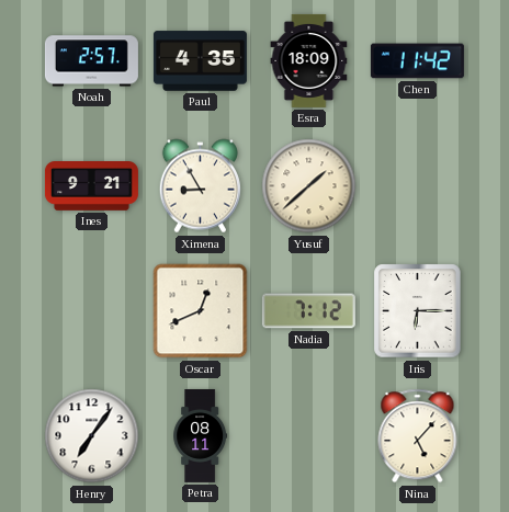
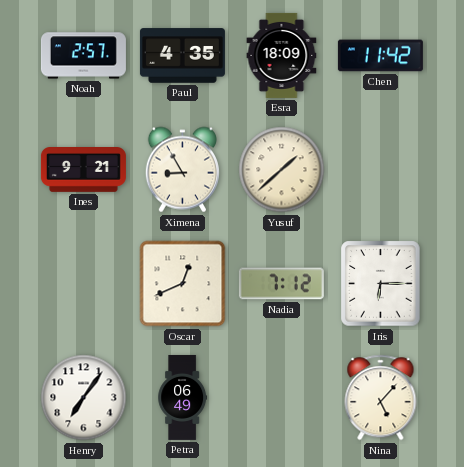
Petra: 08:11 -> 06:49 (183, 397)
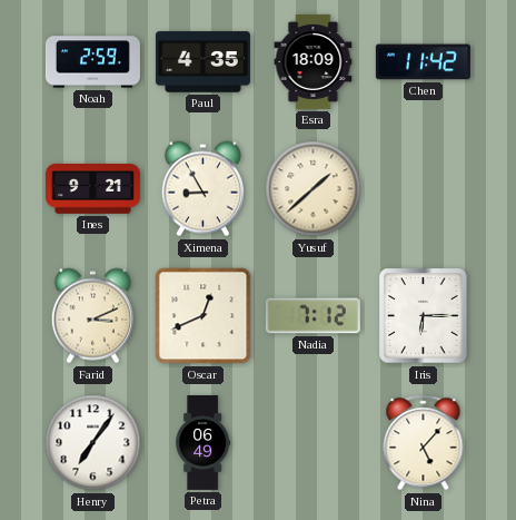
Noah: 2:57 -> 2:59 (92, 62)
Farid: none -> 3:11 (92, 316)
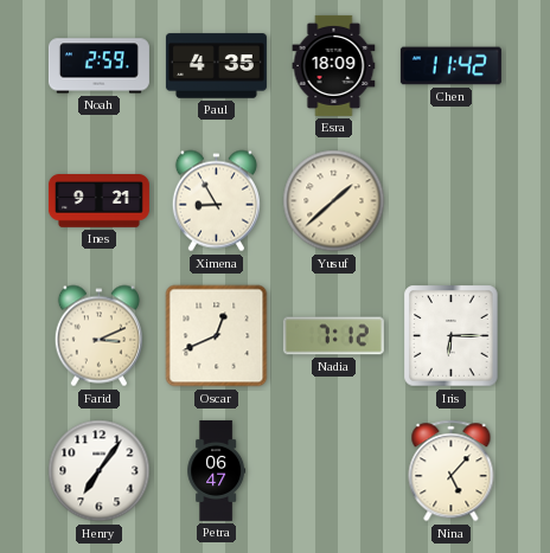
Petra: 06:49 -> 06:47 (217, 470)
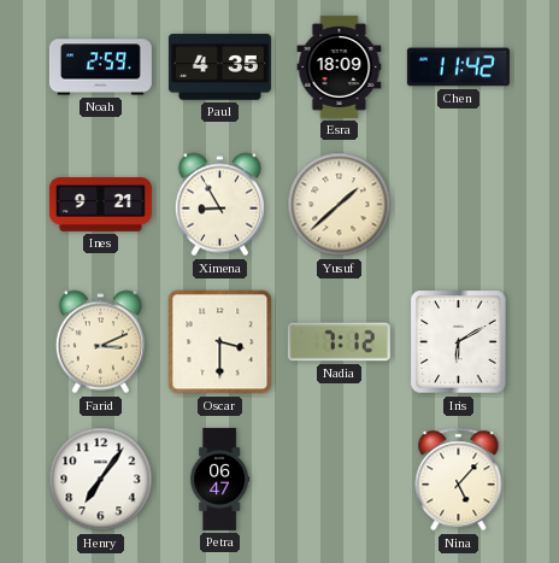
Oscar: 12:41 -> 3:30 (220, 342)
Iris: 6:15 -> 6:10 (459, 342)
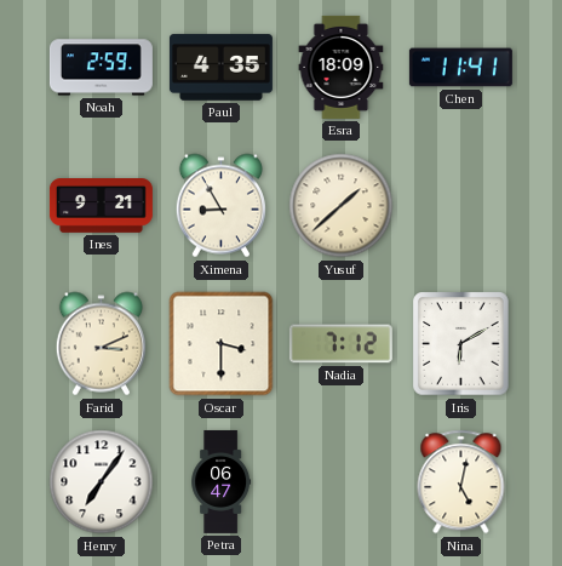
Chen: 11:42 -> 11:41 (460, 68)
Nina: 5:07 -> 5:02 (461, 482)
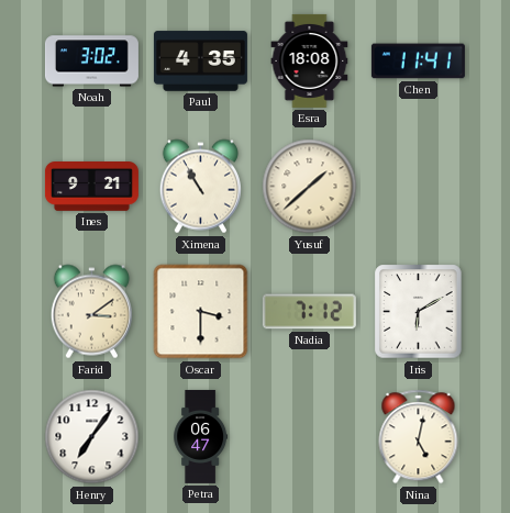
Noah: 2:59 -> 3:02 (91, 62)
Esra: 18:09 -> 18:08 (310, 60)
Ximena: 8:55 -> 10:55 (200, 187)
Farid: 3:11 -> 3:09 (91, 312)
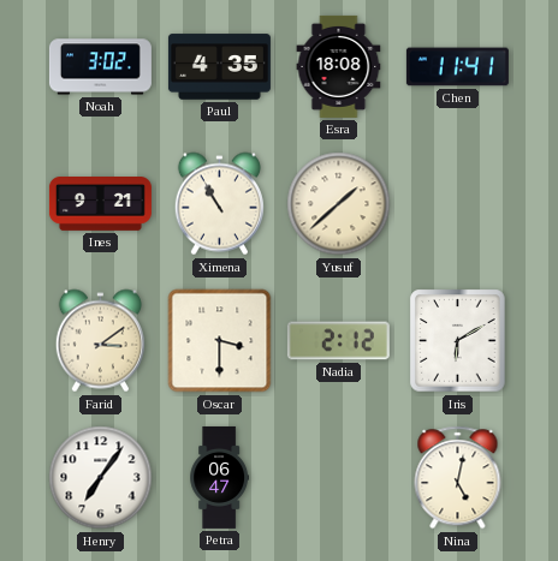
Nadia: 7:12 -> 2:12 (338, 341)
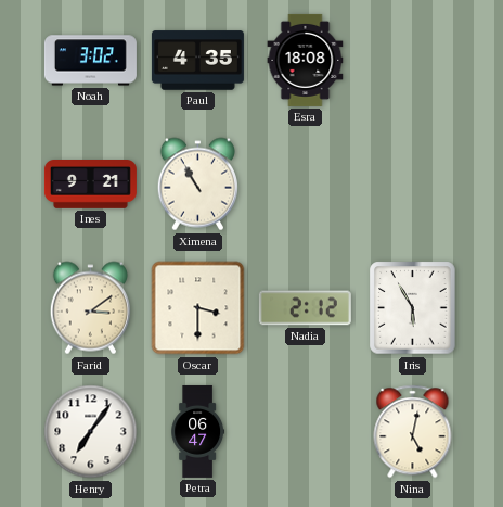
Chen: 11:41 -> none (457, 67)
Yusuf: 1:38 -> none (339, 204)
Iris: 6:10 -> 5:55 (413, 308)
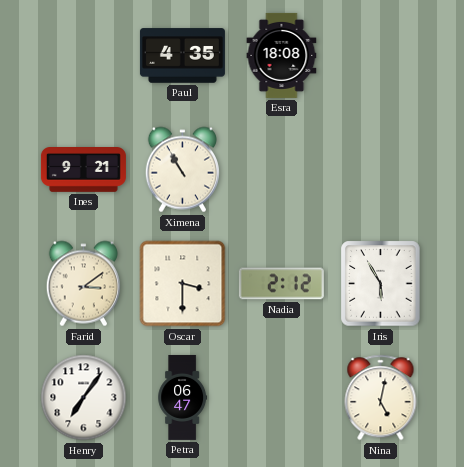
Noah: 3:02 -> none (90, 61)
